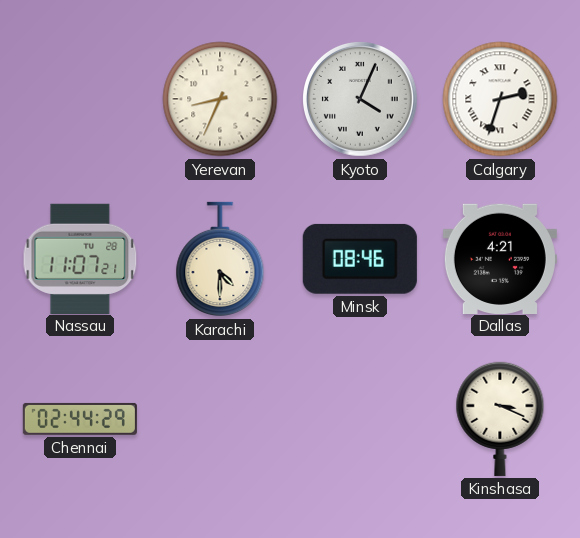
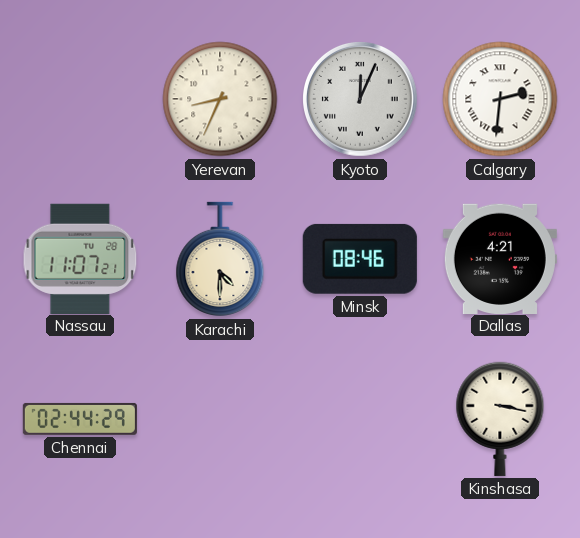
Kyoto: 4:04 -> 12:04 (361, 100)
Calgary: 2:33 -> 2:31 (500, 99)
Kinshasa: 3:19 -> 3:17 (500, 419)
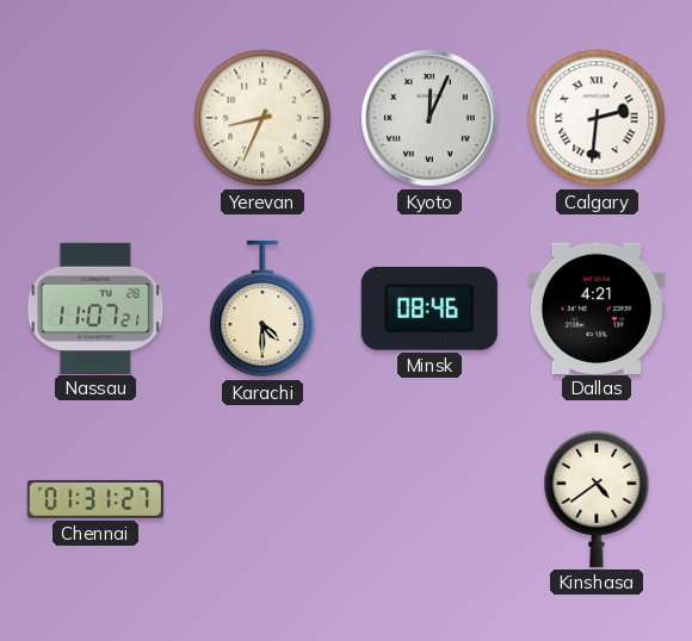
Chennai: 02:44 -> 01:31 (95, 499)
Kinshasa: 3:17 -> 4:39 (597, 499)
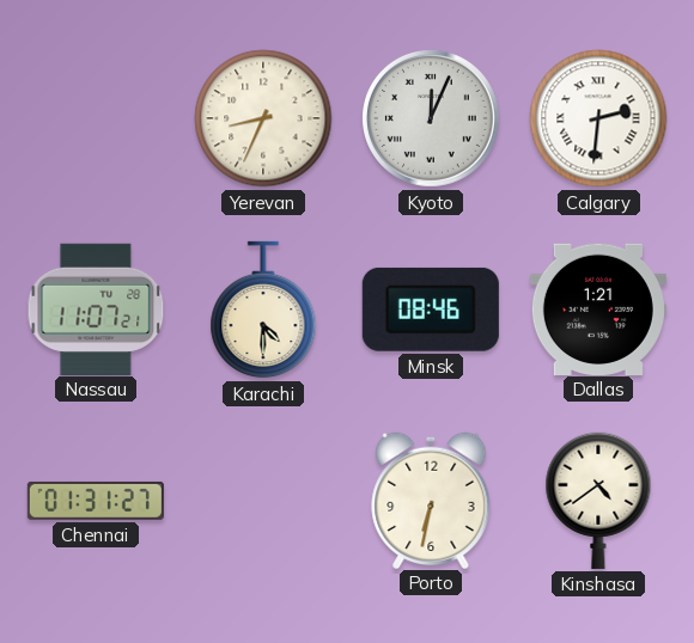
Dallas: 4:21 -> 1:21 (598, 308)
Porto: none -> 6:32 (431, 500)
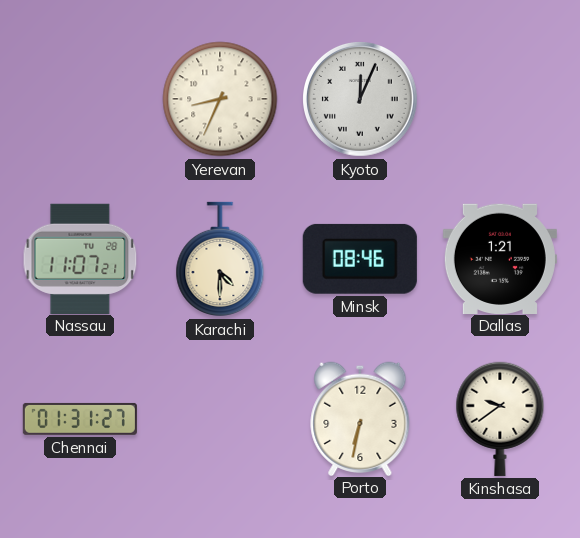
Calgary: 2:31 -> none (598, 118)
Kinshasa: 4:39 -> 9:39 (500, 419)
